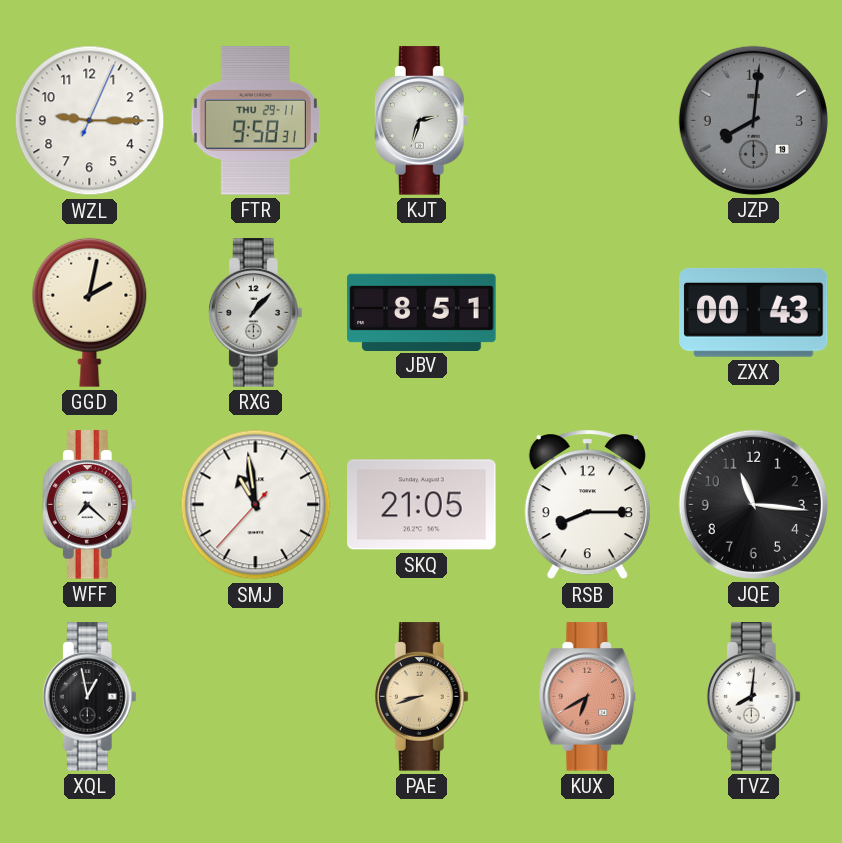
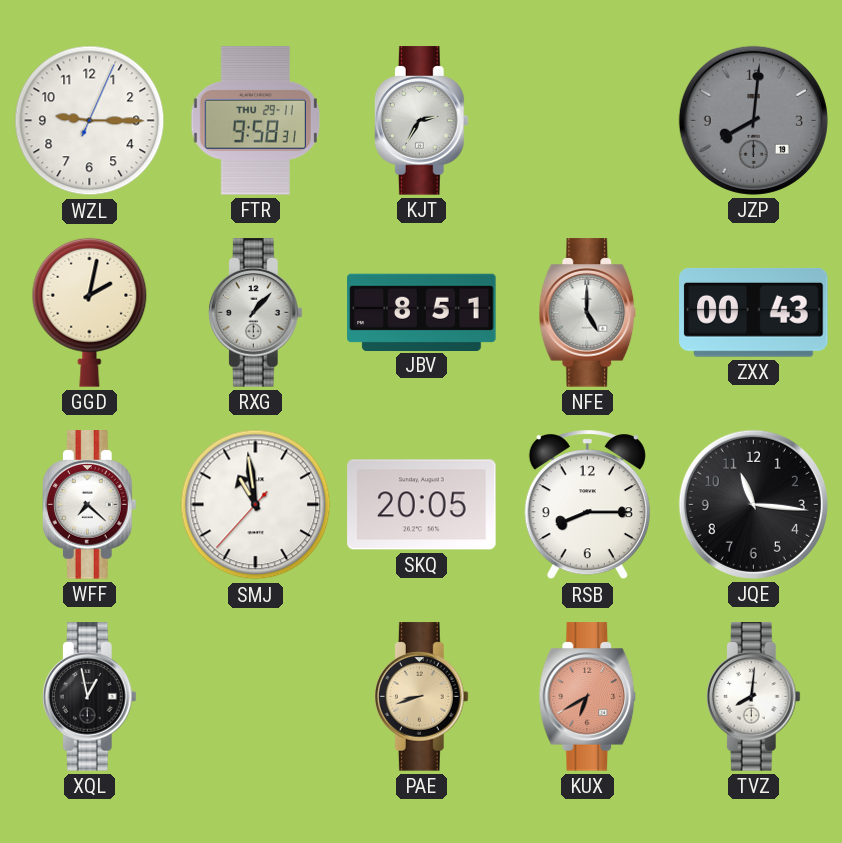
KJT: 2:33 -> 2:35 (421, 121)
NFE: none -> 5:00 (588, 313)
SKQ: 21:05 -> 20:05 (422, 505)
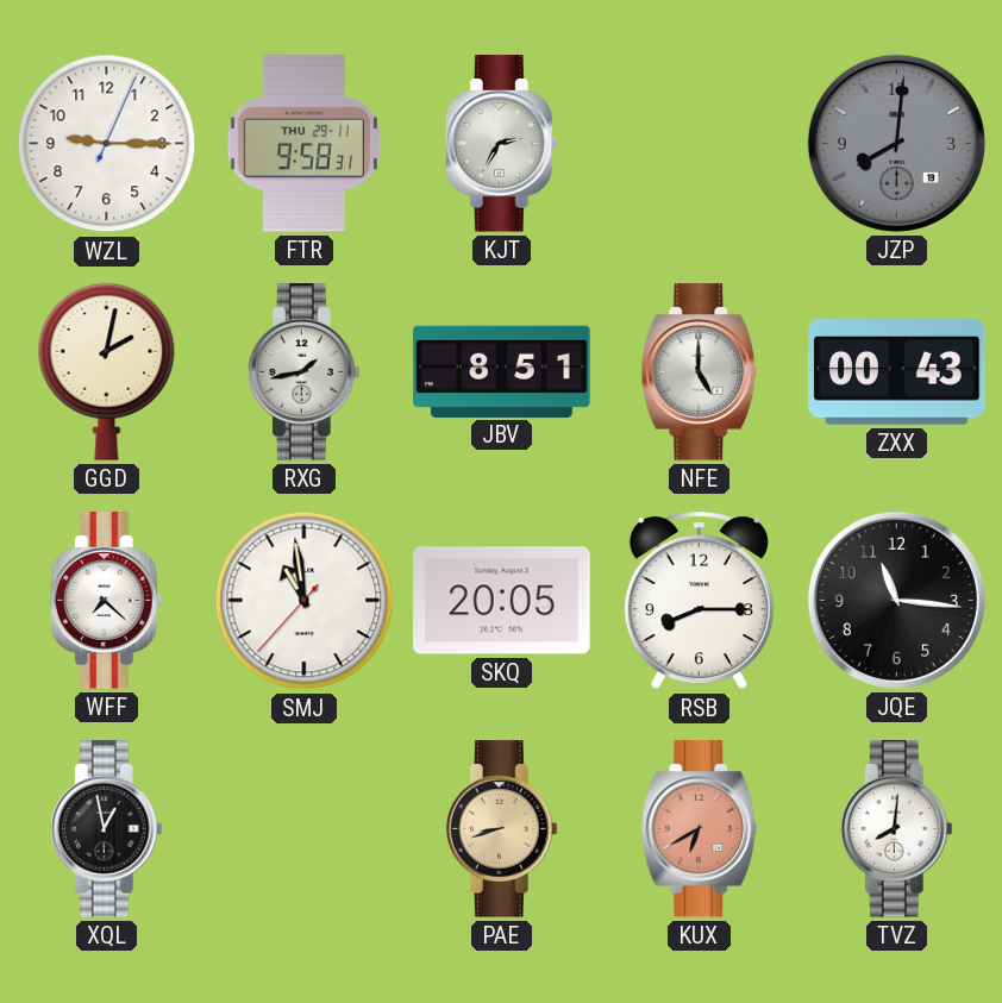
RXG: 1:07 -> 1:43 (303, 372)
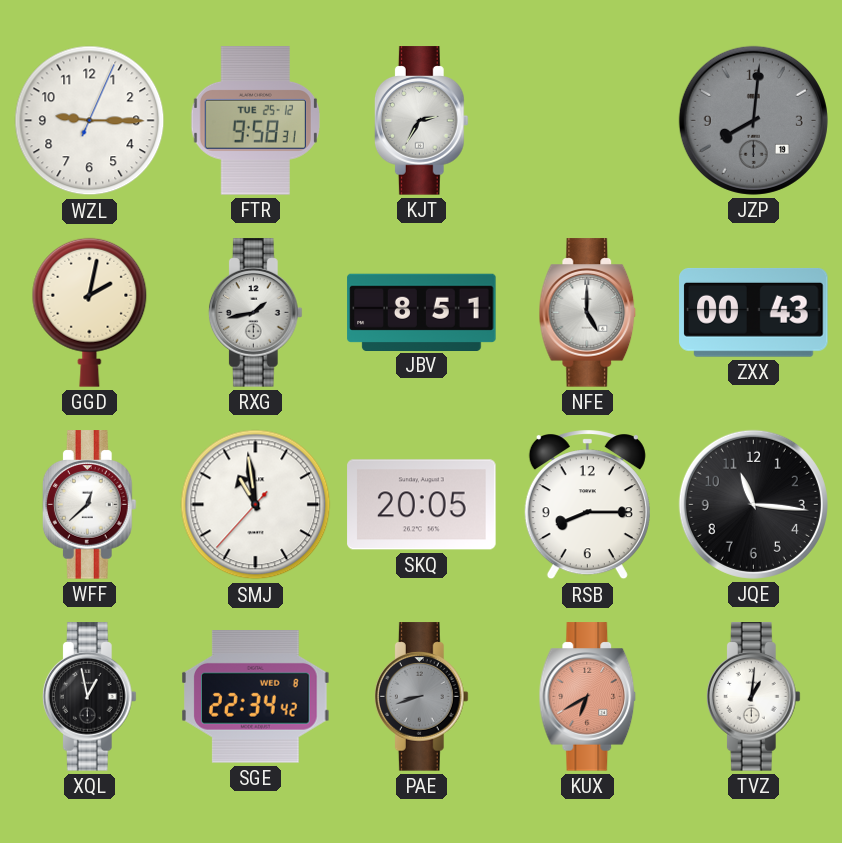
FTR date: THU 29-11 -> TUE 25-12 (255, 121)
WFF: 7:22 -> 12:38 (89, 505)
SGE: none -> 22:34 (256, 697)
PAE dial: champagne -> grey (421, 697)
TVZ: 8:01 -> 1:01 (753, 697)
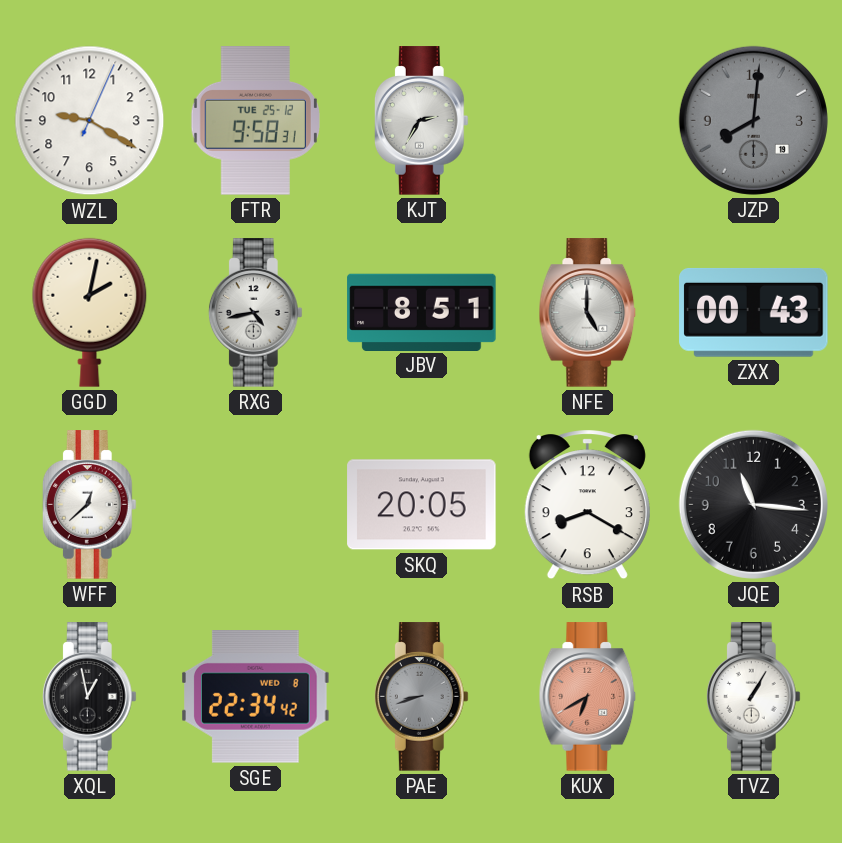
WZL: 9:15 -> 9:20 (90, 121)
RXG: 1:43 -> 4:43 (255, 313)
SMJ: 10:58 -> none (256, 505)
RSB: 8:15 -> 8:20 (587, 505)
TVZ: 1:01 -> 1:05 (753, 697)
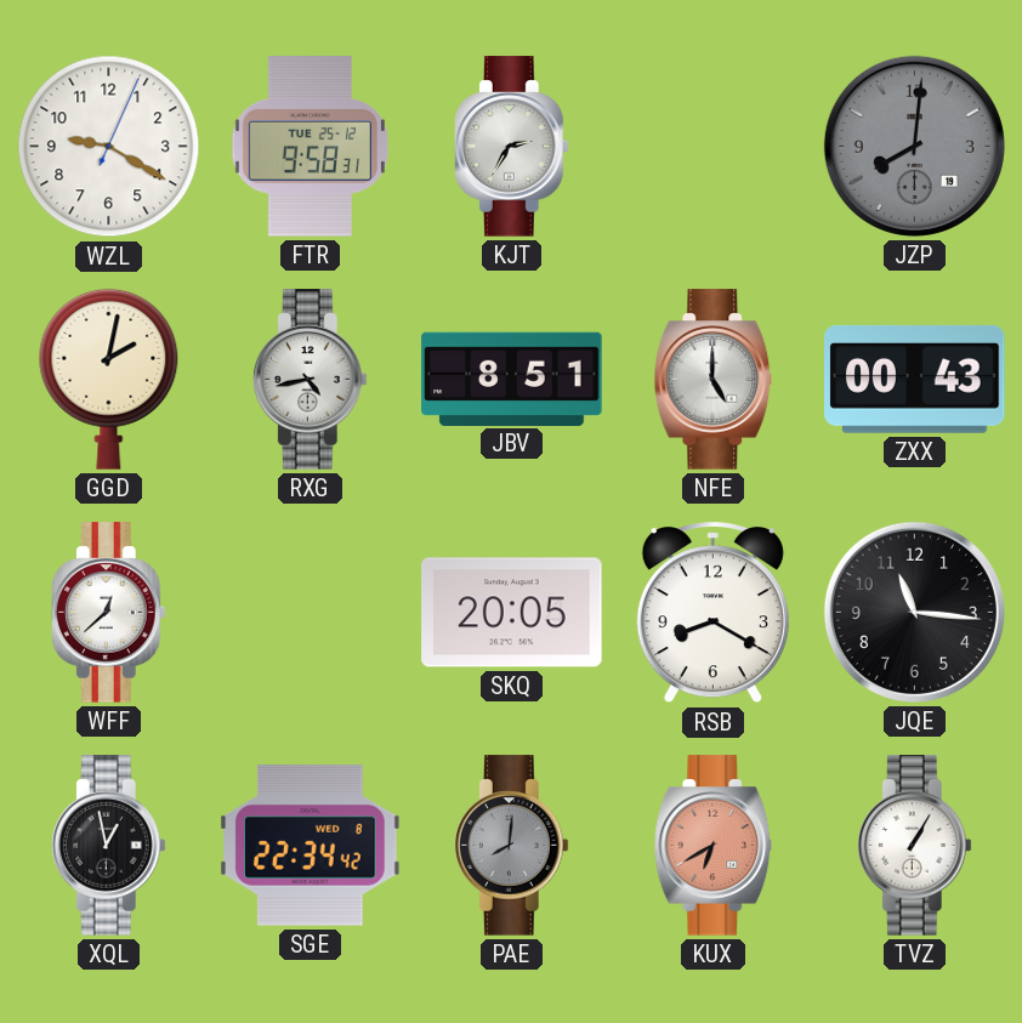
PAE: 8:42 -> 8:01 (511, 846)
